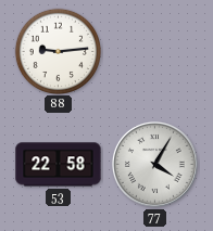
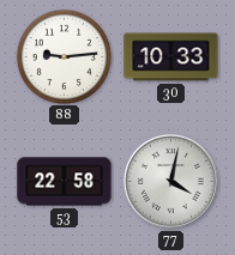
30: none -> 10:33 (171, 57)
77: 4:05 -> 4:02 (170, 181)
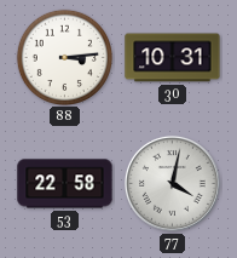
88: 9:14 -> 3:14 (64, 57)
30: 10:33 -> 10:31 (173, 58)
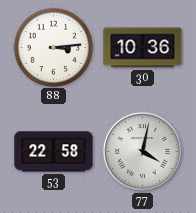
30: 10:31 -> 10:36 (143, 48)
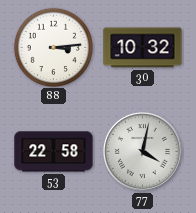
30: 10:36 -> 10:32 (143, 48)
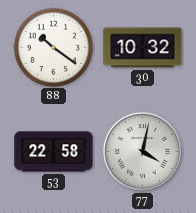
88: 3:14 -> 10:21 (53, 47)
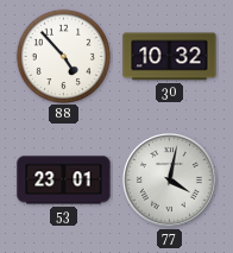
88: 10:21 -> 4:53 (63, 56)
53: 22:58 -> 23:01 (64, 181)
